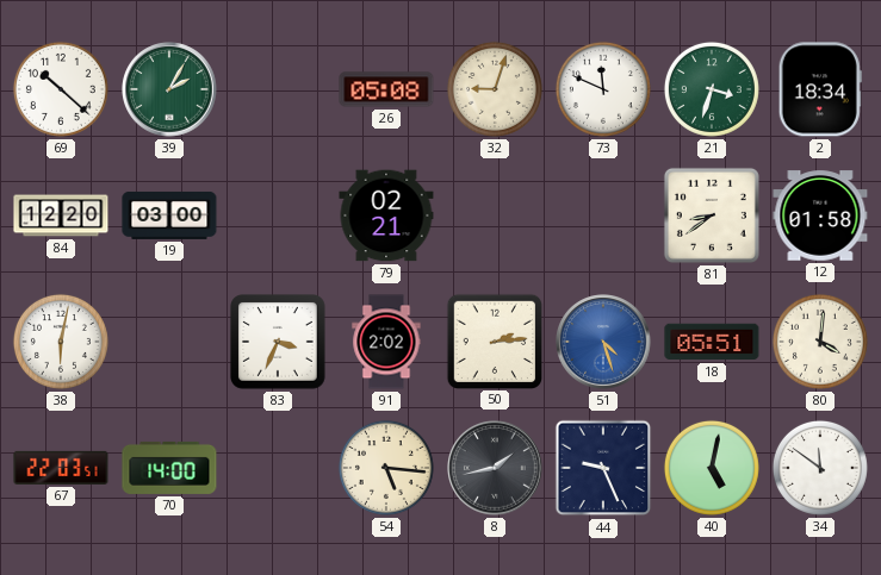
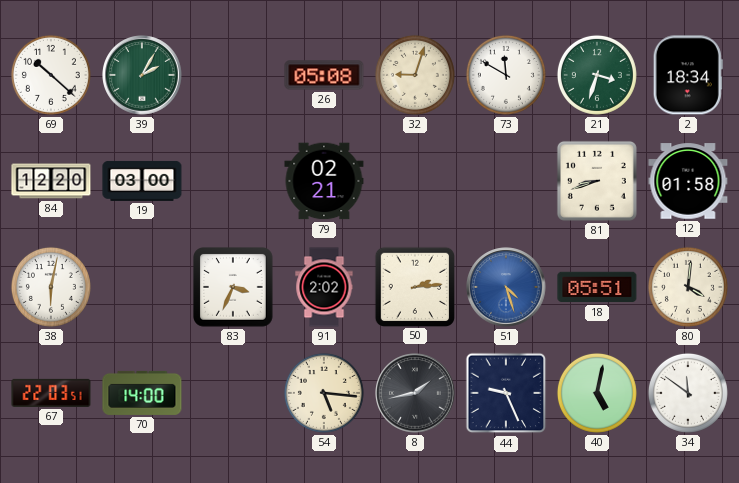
73: 11:49 -> 11:50 (506, 75)
81: 8:39 -> 8:42 (597, 181)
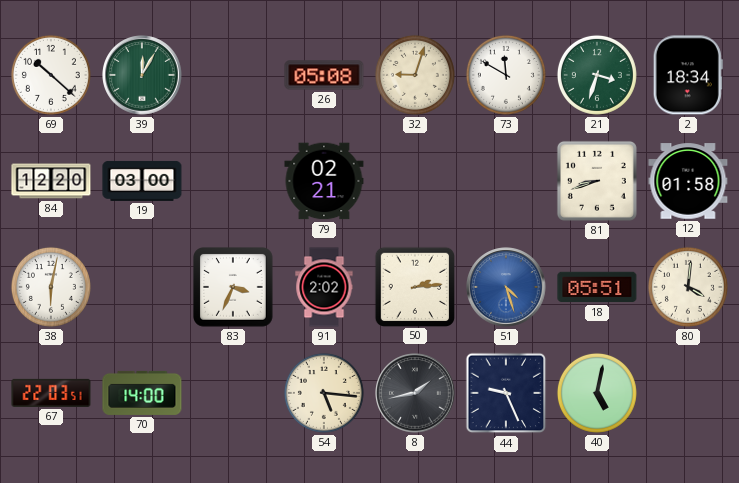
39: 2:05 -> 12:05 (142, 75)
34: 11:51 -> none (688, 393)
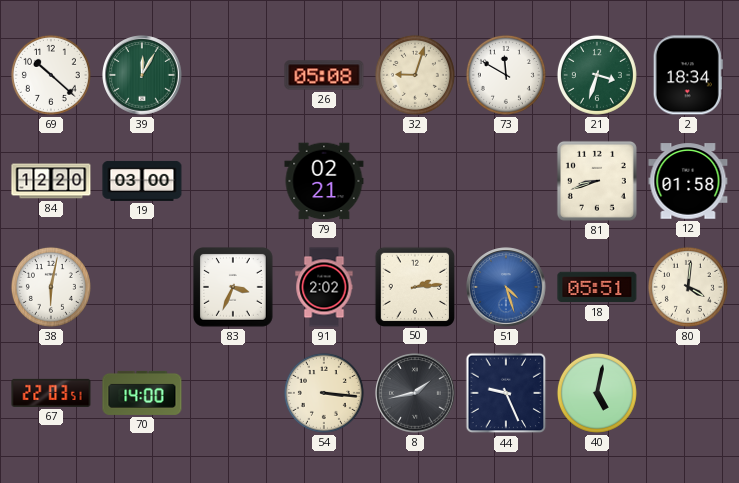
54: 5:16 -> 3:16 (324, 393)
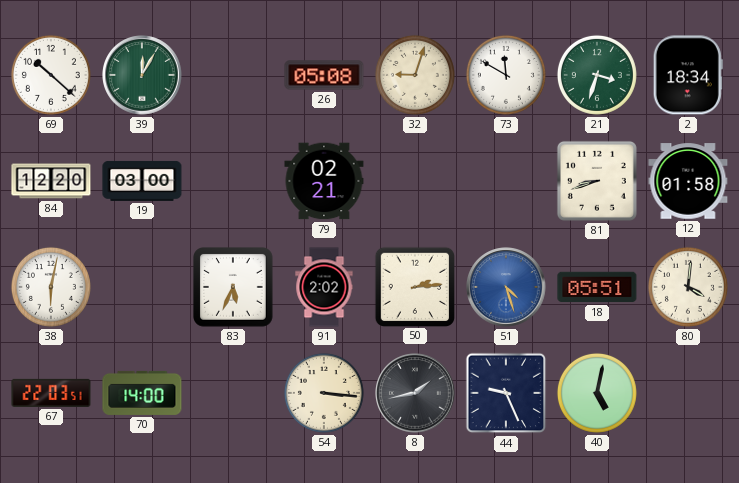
83: 3:34 -> 5:34 (234, 288)
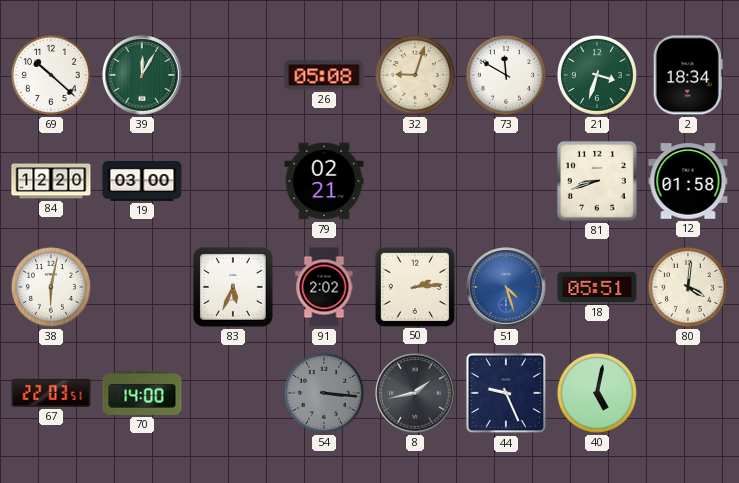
54 dial: cream -> grey (324, 393)
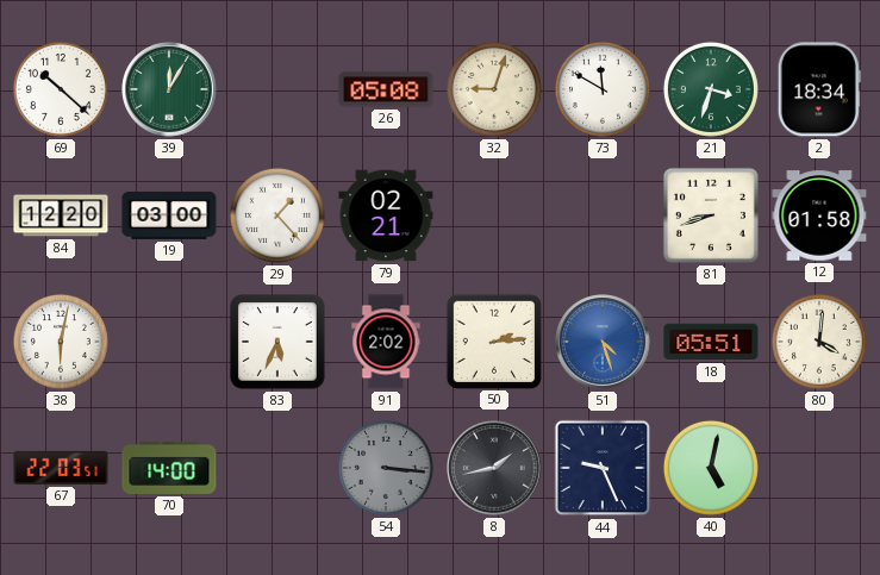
29: none -> 1:23 (277, 215)
